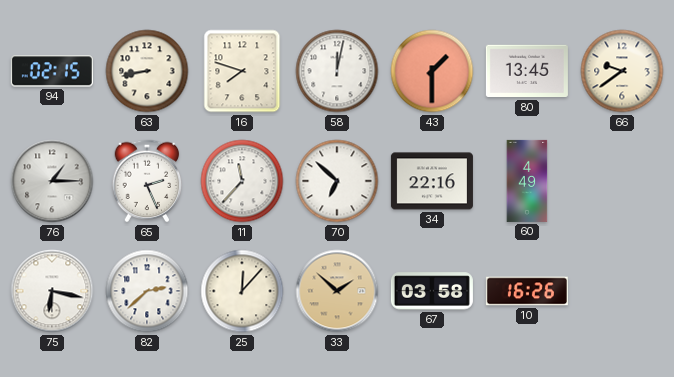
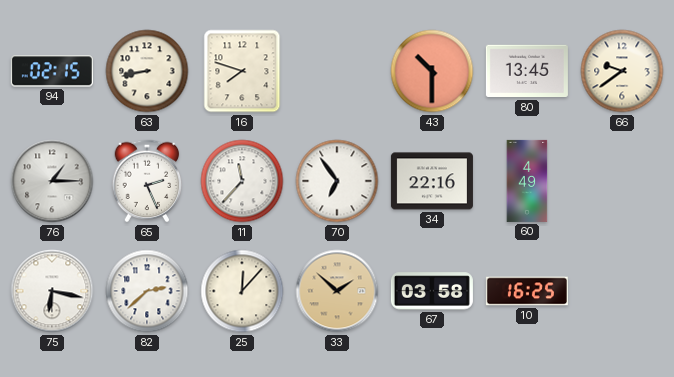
58: 12:02 -> none (337, 71)
43: 1:30 -> 10:30 (432, 71)
70: 6:52 -> 6:54 (337, 181)
10: 16:26 -> 16:25 (527, 291)
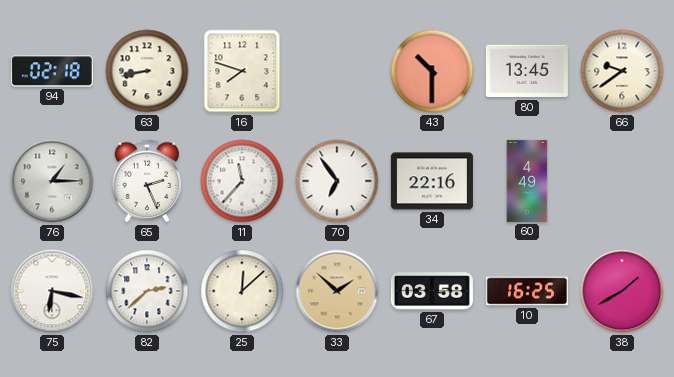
94: 02:15 -> 02:18 (52, 71)
25: 12:07 -> 12:08 (242, 291)
38: none -> 1:40 (622, 291)
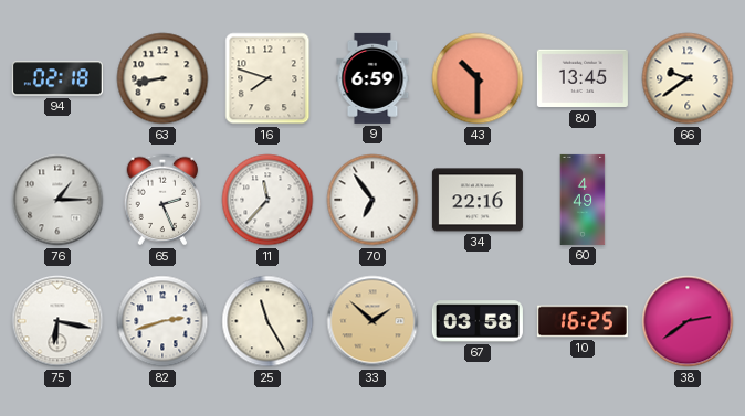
9: none -> 6:59 (372, 78)
82: 2:38 -> 2:42 (162, 321)
25: 12:08 -> 11:25 (267, 321)
38: 1:40 -> 2:39 (688, 321)
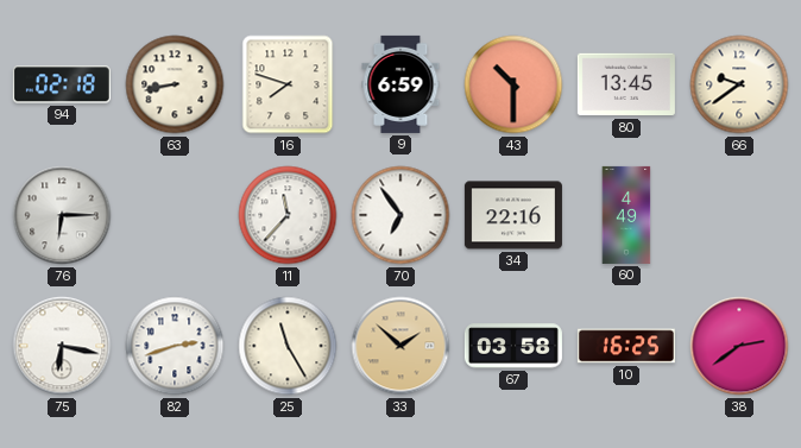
76: 1:15 -> 6:15 (62, 215)
65: 2:26 -> none (162, 200)
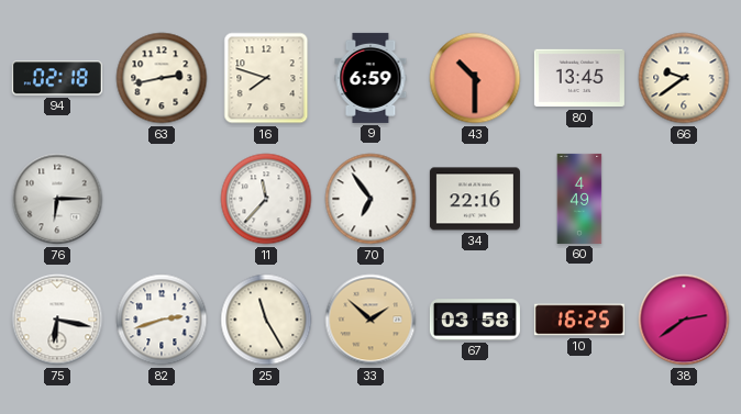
63: 8:43 -> 2:43 (162, 78)
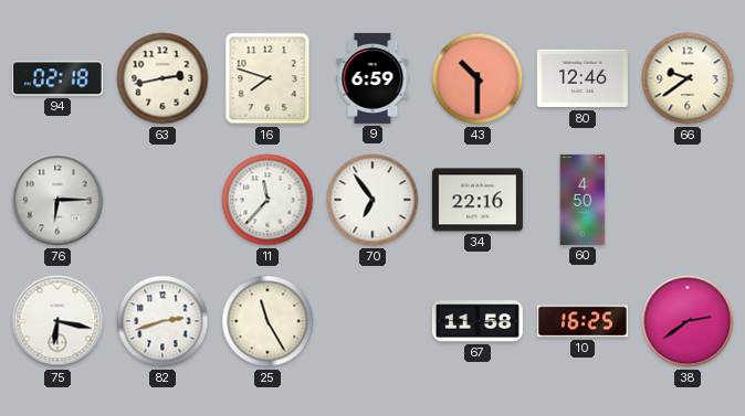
80: 13:45 -> 12:46 (583, 78)
60: 4:49 -> 4:50 (583, 200)
33: 1:52 -> none (370, 320)
67: 03:58 -> 11:58 (478, 321)
